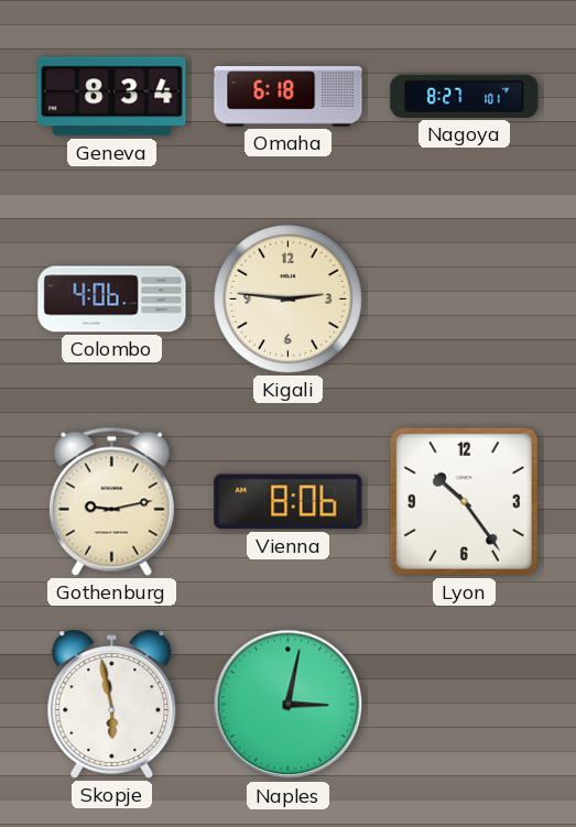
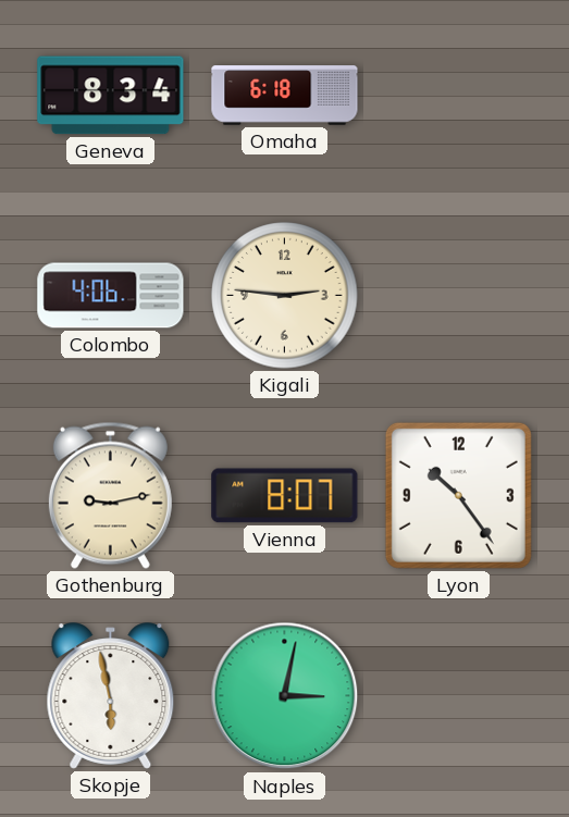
Nagoya: 8:27 -> none (465, 96)
Vienna: 8:06 -> 8:07 (285, 496)
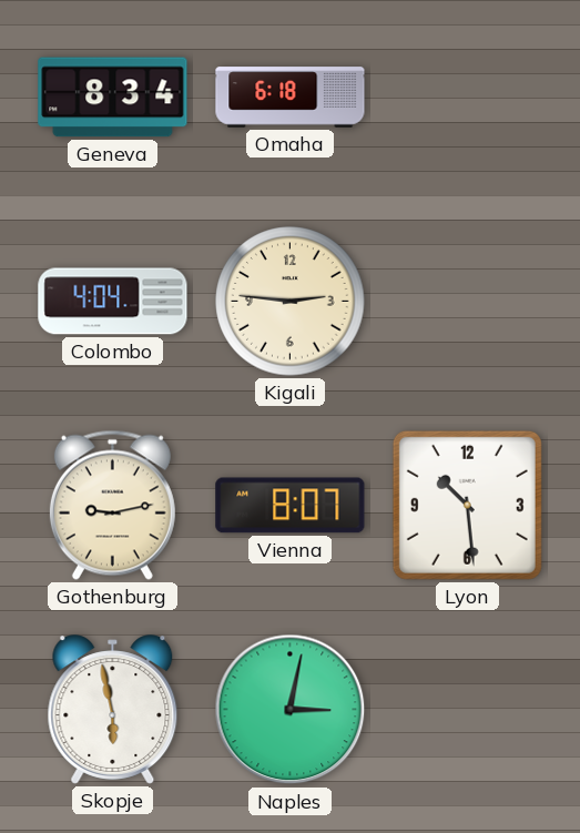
Colombo: 4:06 -> 4:04 (113, 302)
Lyon: 10:24 -> 10:29 (467, 505)
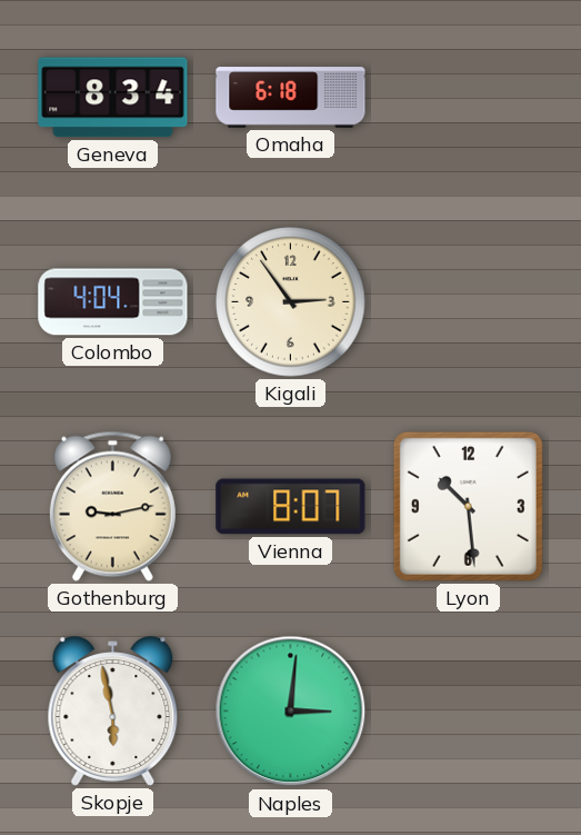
Kigali: 2:46 -> 2:54 (291, 302)
Naples: 3:02 -> 3:01 (291, 712)
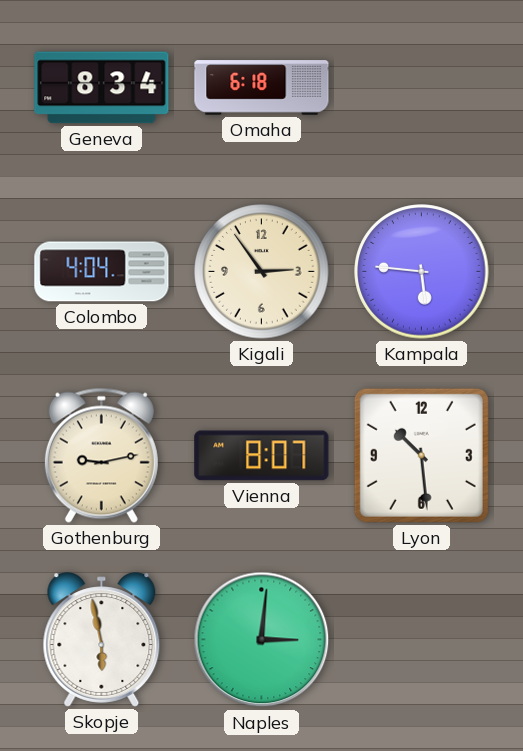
Kampala: none -> 5:46 (422, 272)
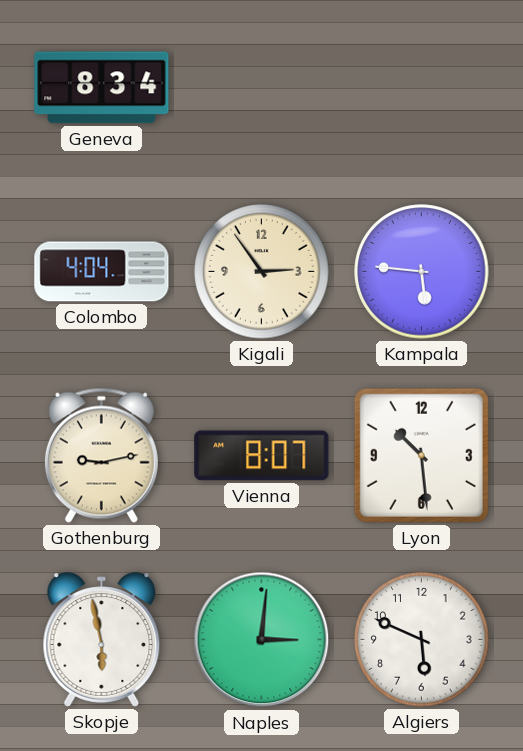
Omaha: 6:18 -> none (262, 88)
Algiers: none -> 5:49 (422, 640)
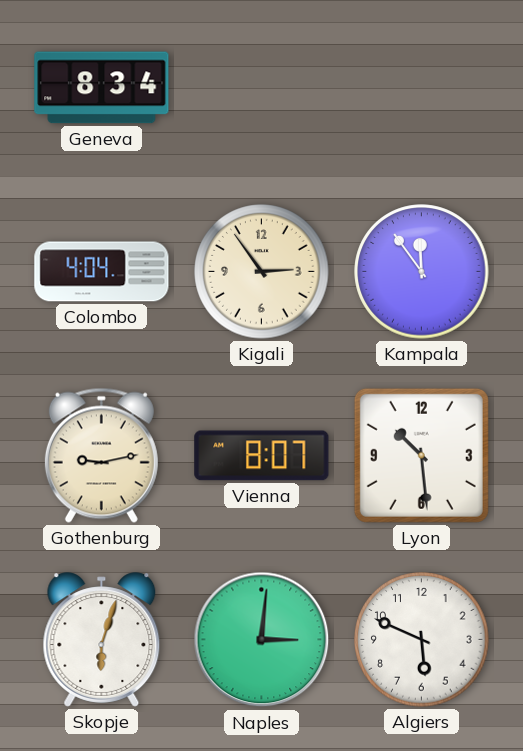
Kampala: 5:46 -> 11:54 (422, 272)
Skopje: 5:58 -> 6:03 (102, 640)
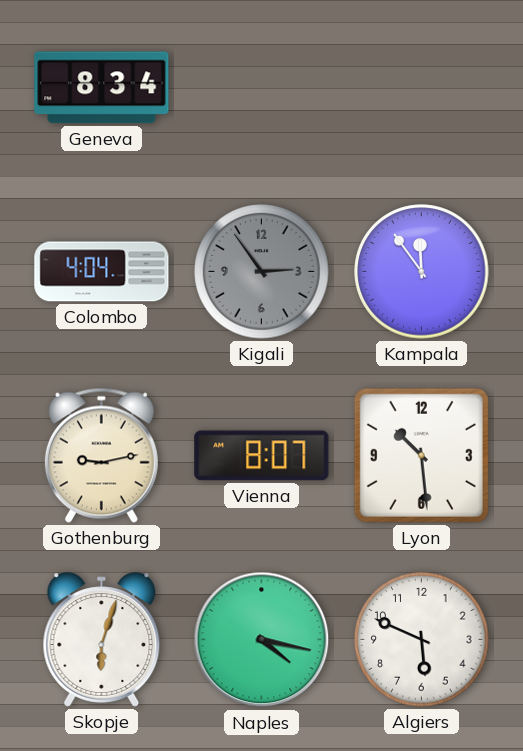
Kigali dial: cream -> grey (262, 272)
Naples: 3:01 -> 4:17 (262, 640)
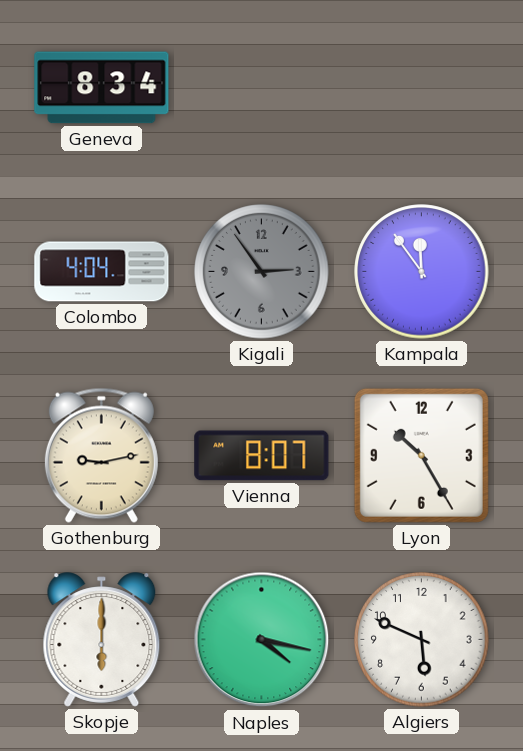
Lyon: 10:29 -> 10:25 (421, 455)
Skopje: 6:03 -> 6:00 (102, 640)
